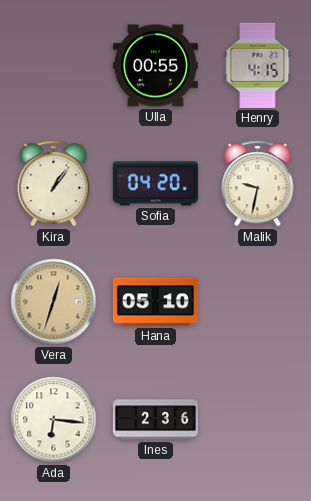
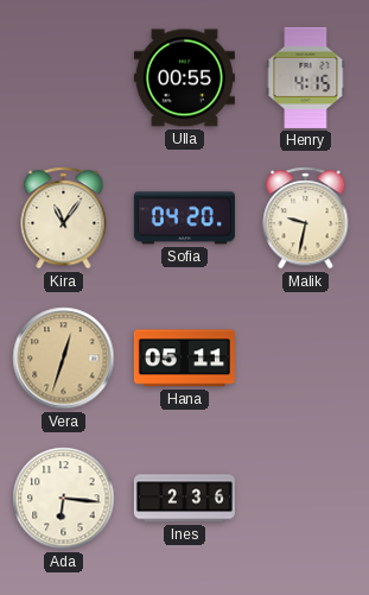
Kira: 1:06 -> 11:06 (64, 219)
Hana: 05:10 -> 05:11 (184, 359)
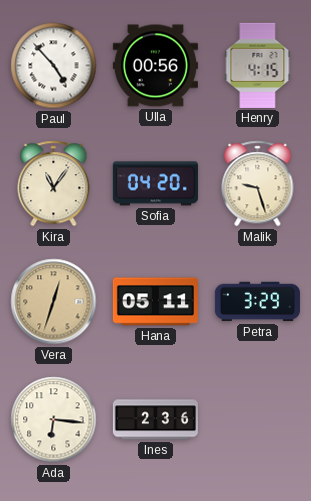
Paul: none -> 4:53 (54, 66)
Ulla: 00:55 -> 00:56 (155, 66)
Malik: 9:32 -> 9:27 (258, 184)
Petra: none -> 3:29 (257, 302)
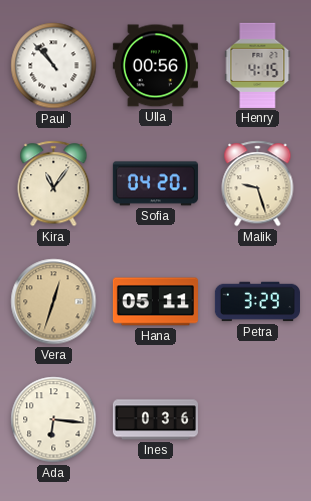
Paul: 4:53 -> 10:53 (54, 66)
Ines: 2:36 -> 0:36 (155, 420)
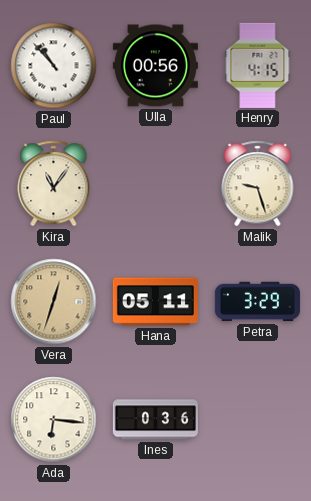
Sofia: 04:20 -> none (155, 184)
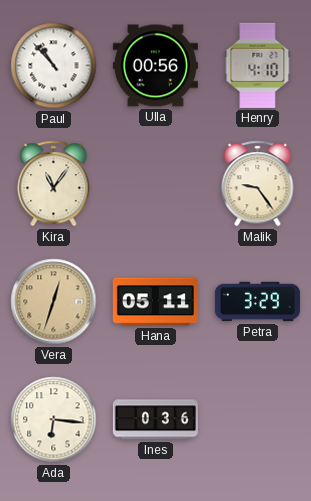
Henry: 4:15 -> 4:10 (258, 65)
Malik: 9:27 -> 9:24 (258, 184)
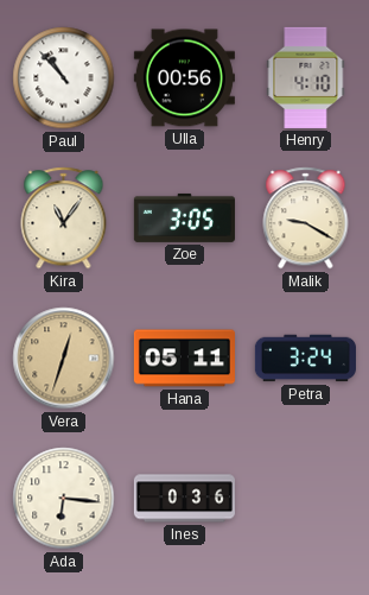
Zoe: none -> 3:05 (184, 217)
Malik: 9:24 -> 9:20 (306, 219)
Petra: 3:29 -> 3:24 (305, 359)
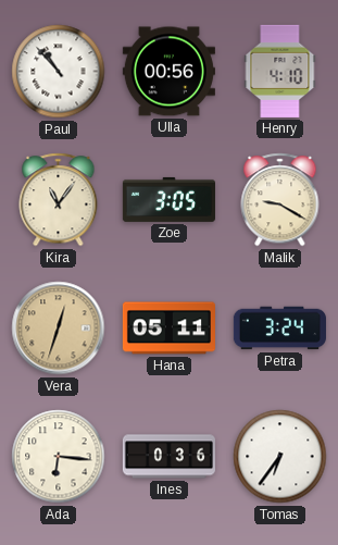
Tomas: none -> 6:36 (280, 457)
